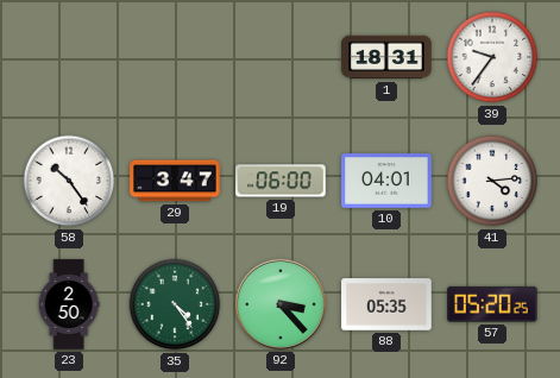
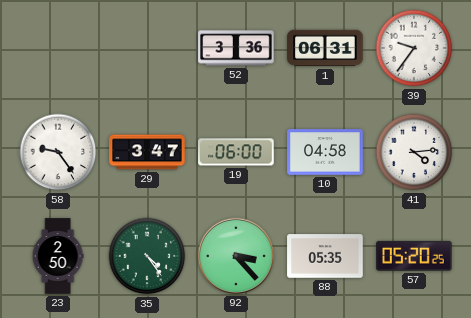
52: none -> 3:36 (236, 48)
1: 18:31 -> 06:31 (325, 48)
58: 10:24 -> 9:24 (58, 152)
10: 04:01 -> 04:58 (325, 152)
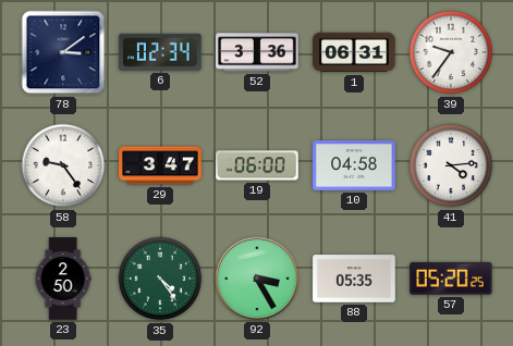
78: none -> 3:09 (63, 52)
6: none -> 02:34 (160, 52)
92: 3:23 -> 3:25 (257, 279)
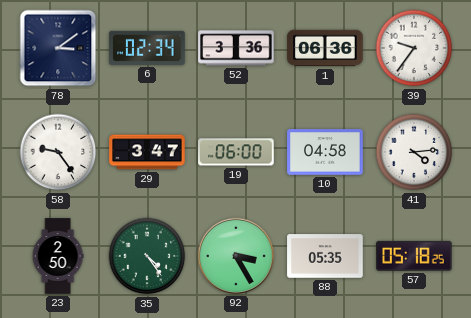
1: 06:31 -> 06:36 (325, 48)
57: 05:20 -> 05:18 (414, 256)
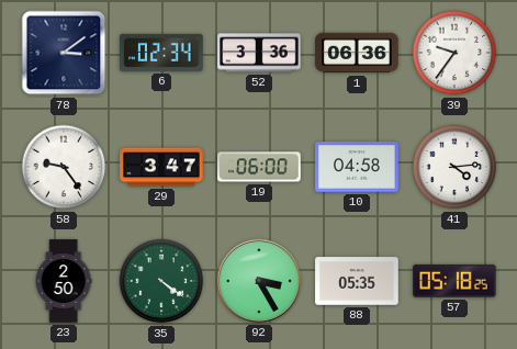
35: 4:24 -> 4:21 (161, 281)
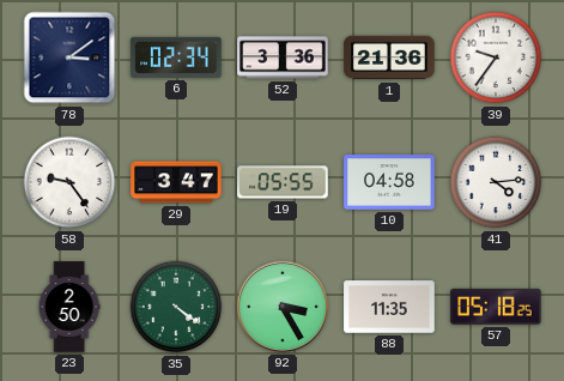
1: 06:36 -> 21:36 (389, 58)
19: 06:00 -> 05:55 (283, 182)
88: 05:35 -> 11:35 (389, 307)
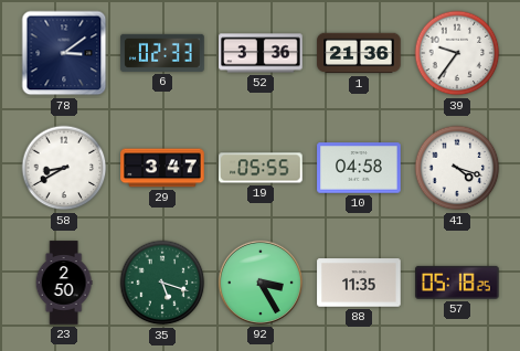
6: 02:34 -> 02:33 (162, 53)
58: 9:24 -> 8:40 (64, 168)
41: 4:14 -> 4:18 (457, 168)
35: 4:21 -> 5:18 (162, 283)
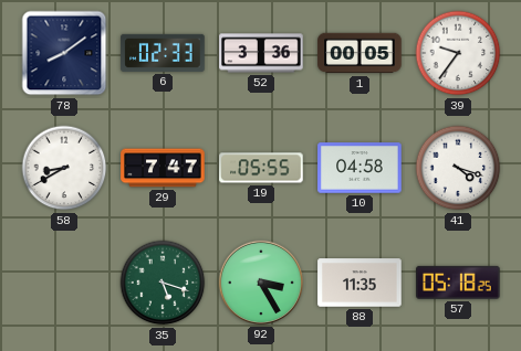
78: 3:09 -> 8:09 (64, 53)
1: 21:36 -> 00:05 (360, 53)
29: 3:47 -> 7:47 (163, 168)
23: 2:50 -> none (64, 283)
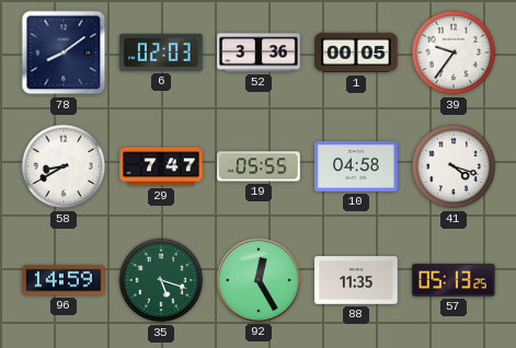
6: 02:33 -> 02:03 (161, 53)
96: none -> 14:59 (64, 280)
92: 3:25 -> 12:25 (259, 280)
57: 05:18 -> 05:13 (454, 280)
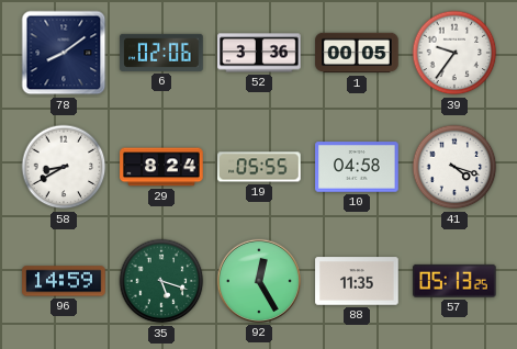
6: 02:03 -> 02:06 (161, 53)
29: 7:47 -> 8:24 (161, 167)
